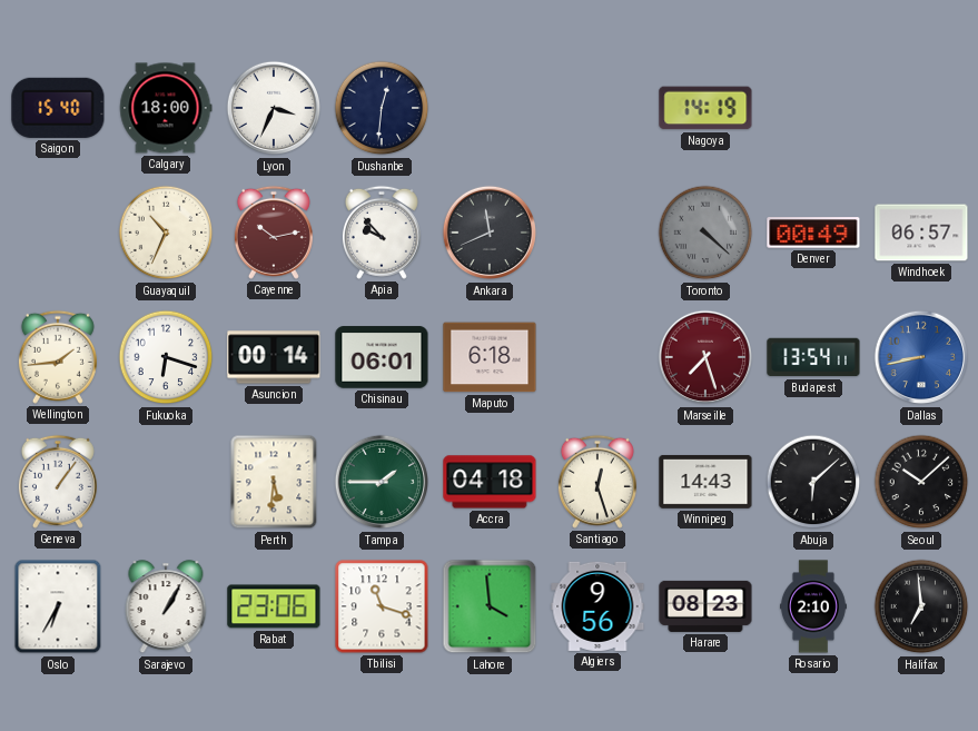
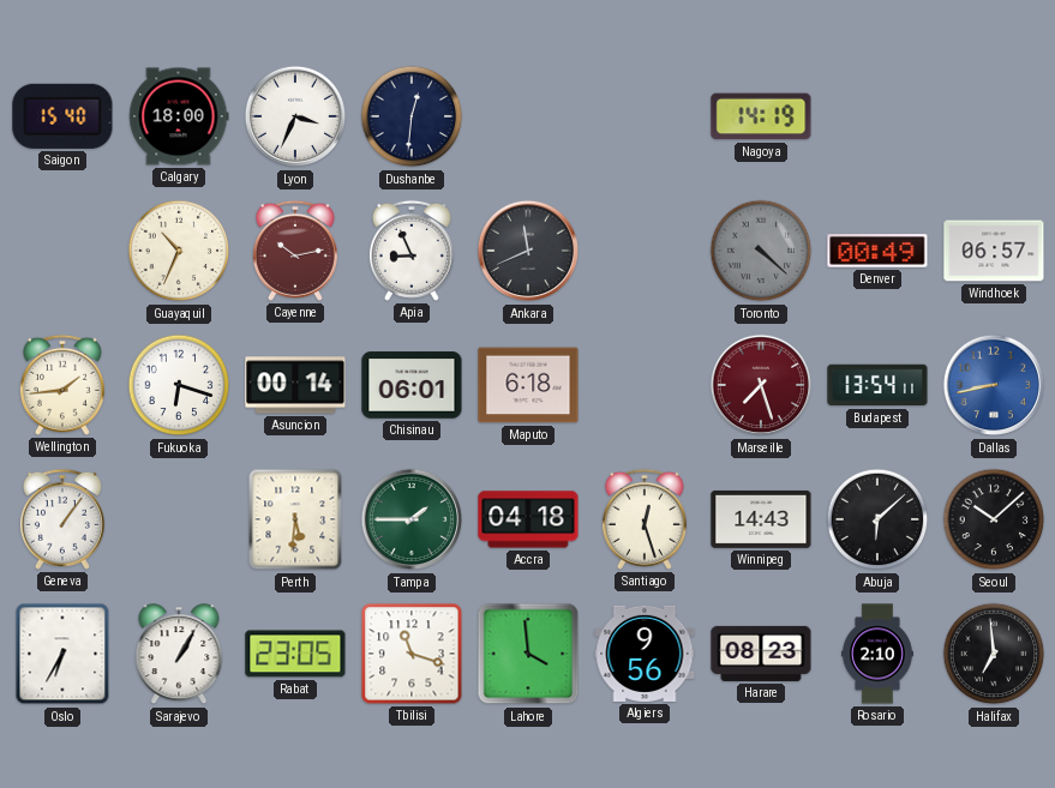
Apia: 9:53 -> 8:56 (412, 251)
Rabat: 23:06 -> 23:05 (295, 654)
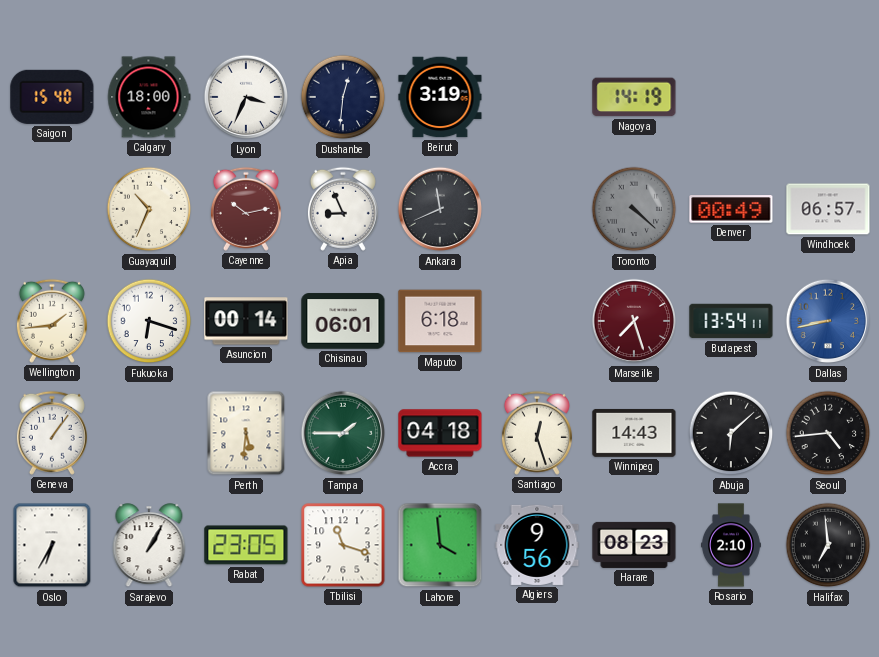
Beirut: none -> 3:19 (440, 97)
Seoul: 10:08 -> 4:44 (828, 433)
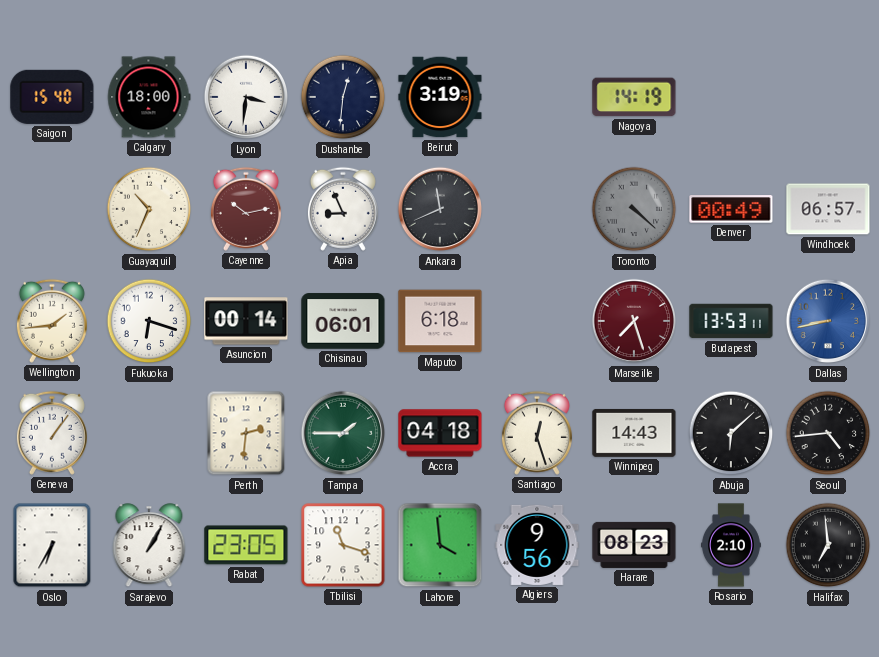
Lyon: 3:34 -> 3:31 (246, 97)
Budapest: 13:54 -> 13:53 (731, 321)
Perth: 5:31 -> 2:31 (246, 433)
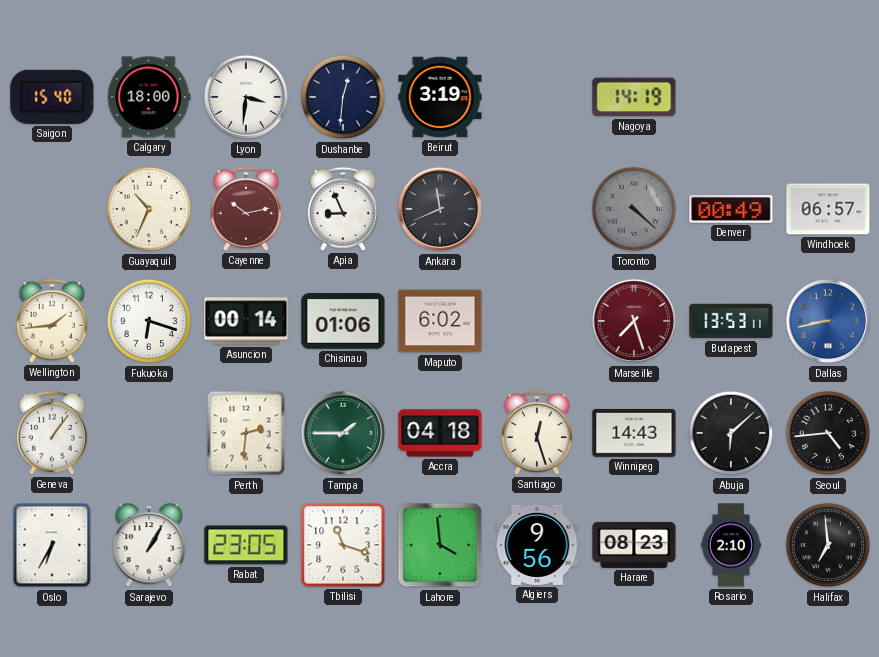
Chisinau: 06:01 -> 01:06 (343, 321)
Maputo: 6:18 -> 6:02 (440, 321)
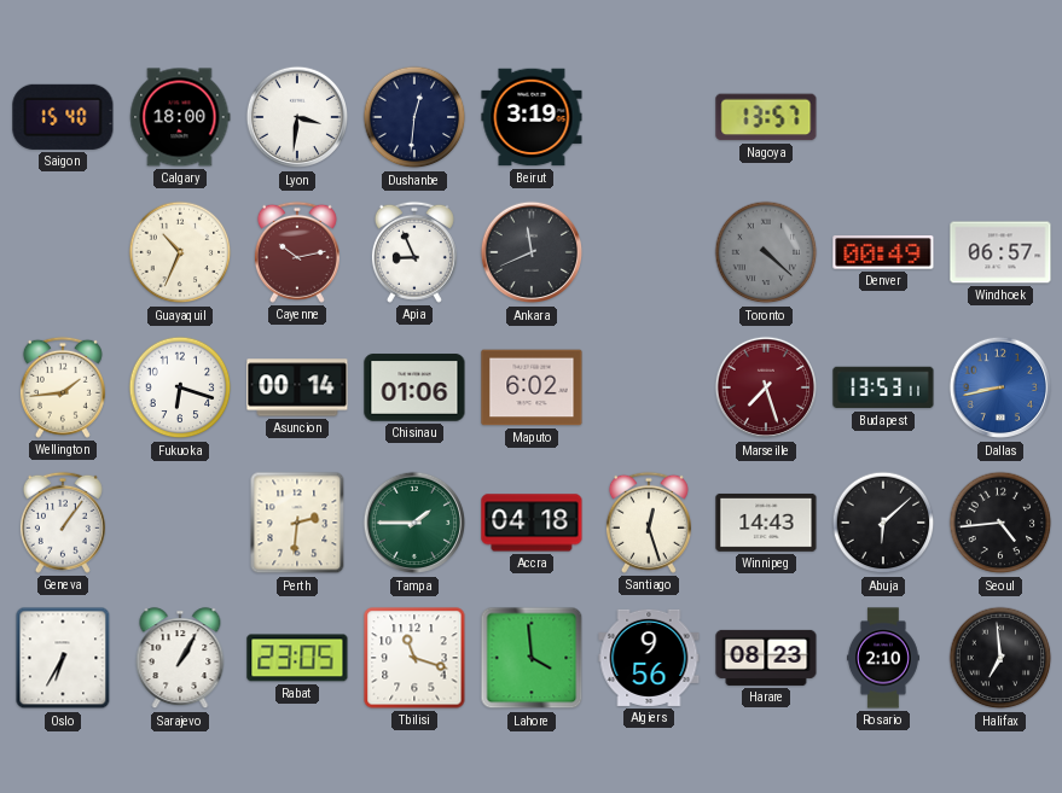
Nagoya: 14:19 -> 13:57 (766, 117)
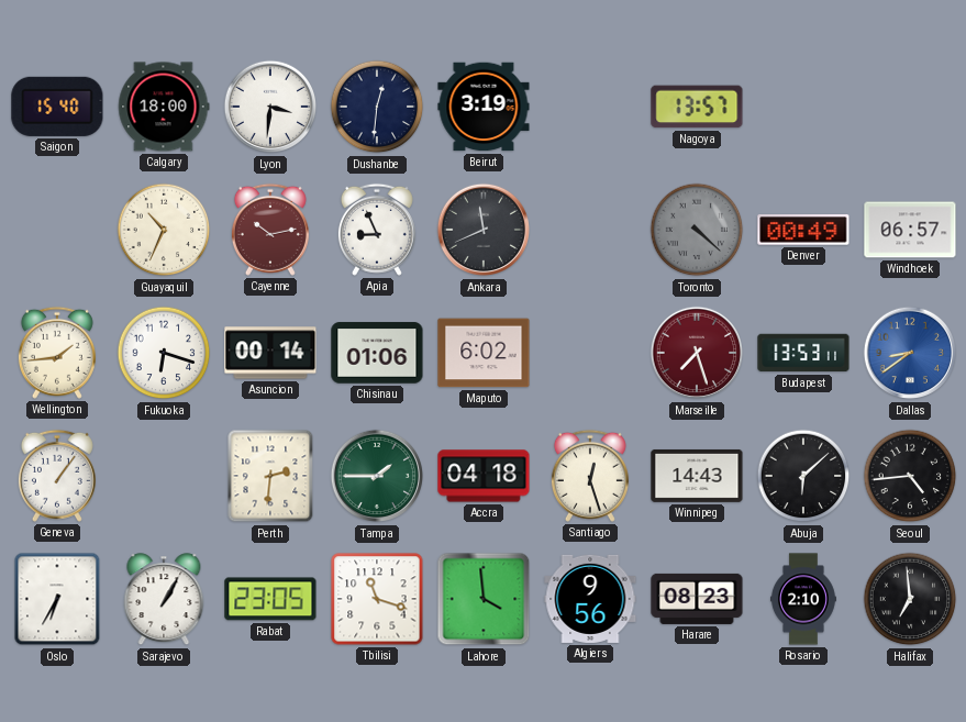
Dallas: 8:43 -> 8:39 (910, 353)
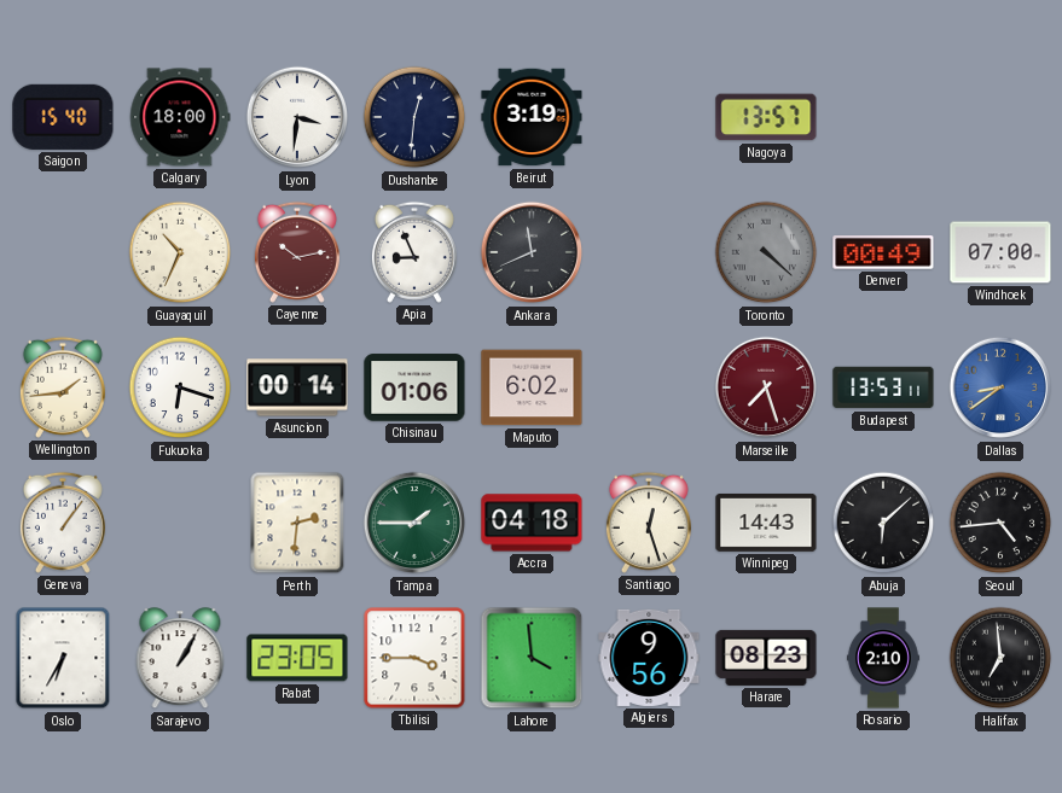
Windhoek: 06:57 -> 07:00 (1000, 252)
Tbilisi: 11:18 -> 3:45 (414, 658)
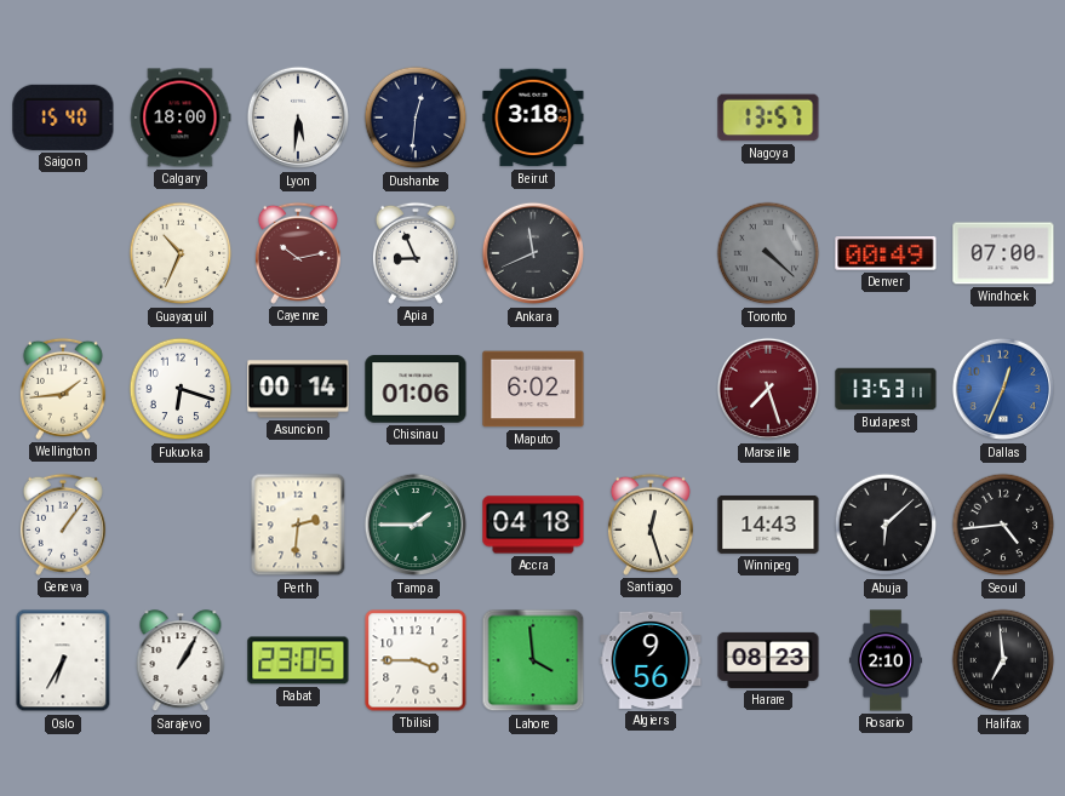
Lyon: 3:31 -> 5:31 (298, 118)
Beirut: 3:19 -> 3:18 (533, 118)
Dallas: 8:39 -> 12:34 (1003, 389)
